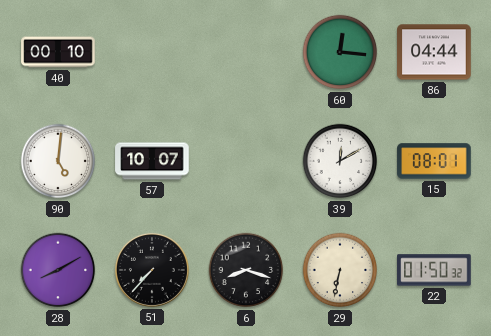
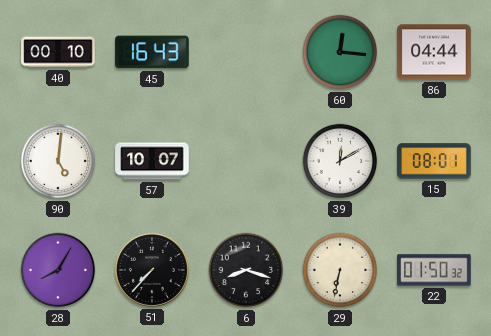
45: none -> 16:43 (152, 52)
28: 8:10 -> 8:05 (58, 270)
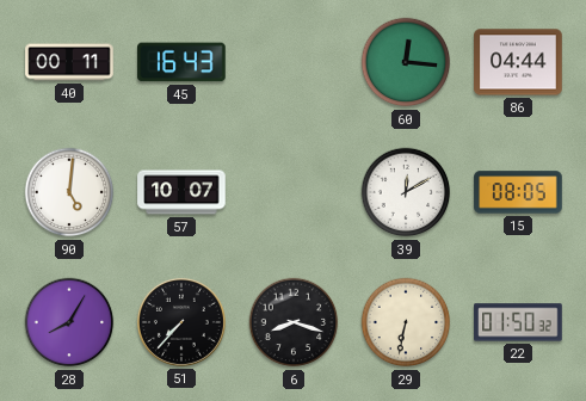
40: 00:10 -> 00:11 (69, 62)
15: 08:01 -> 08:05 (518, 192)
